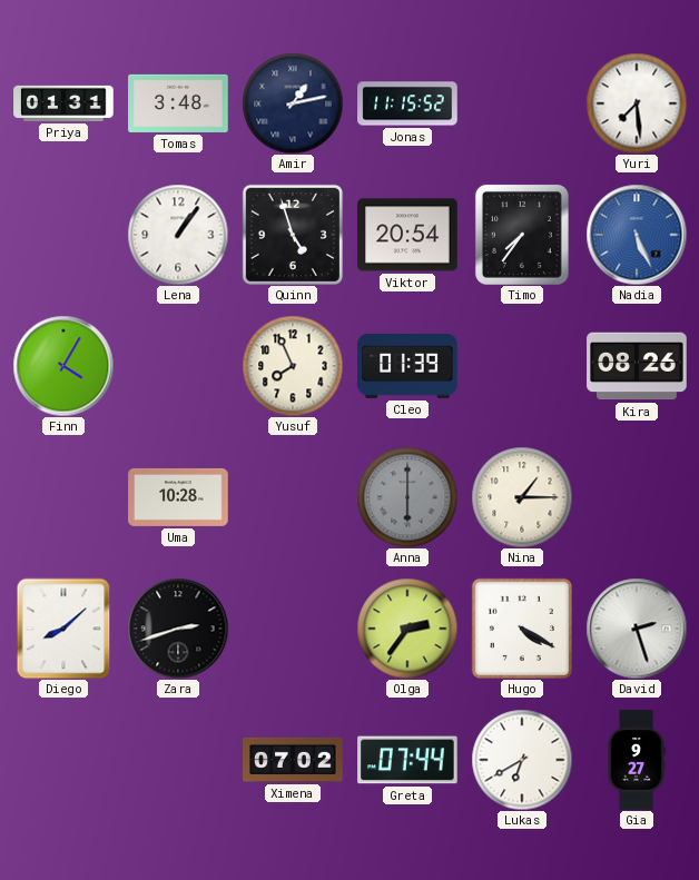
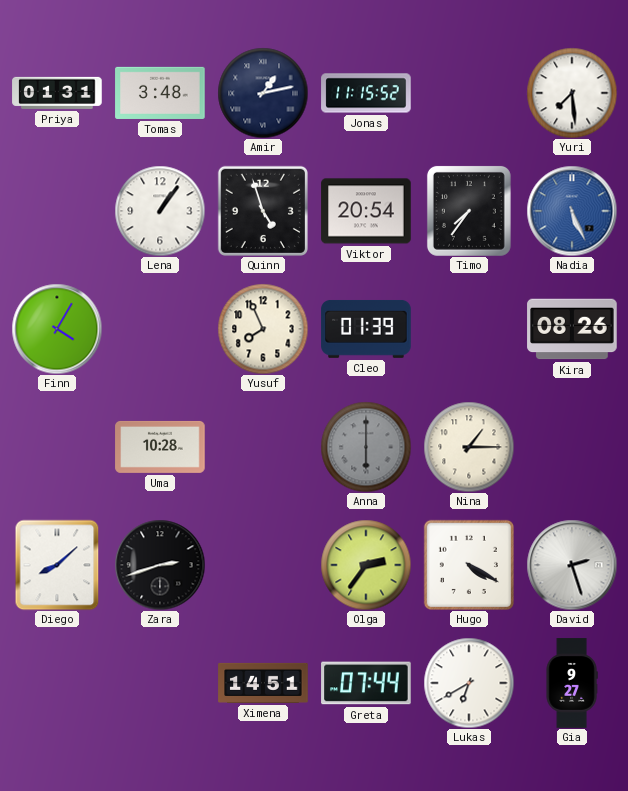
Ximena: 07:02 -> 14:51 (263, 683)
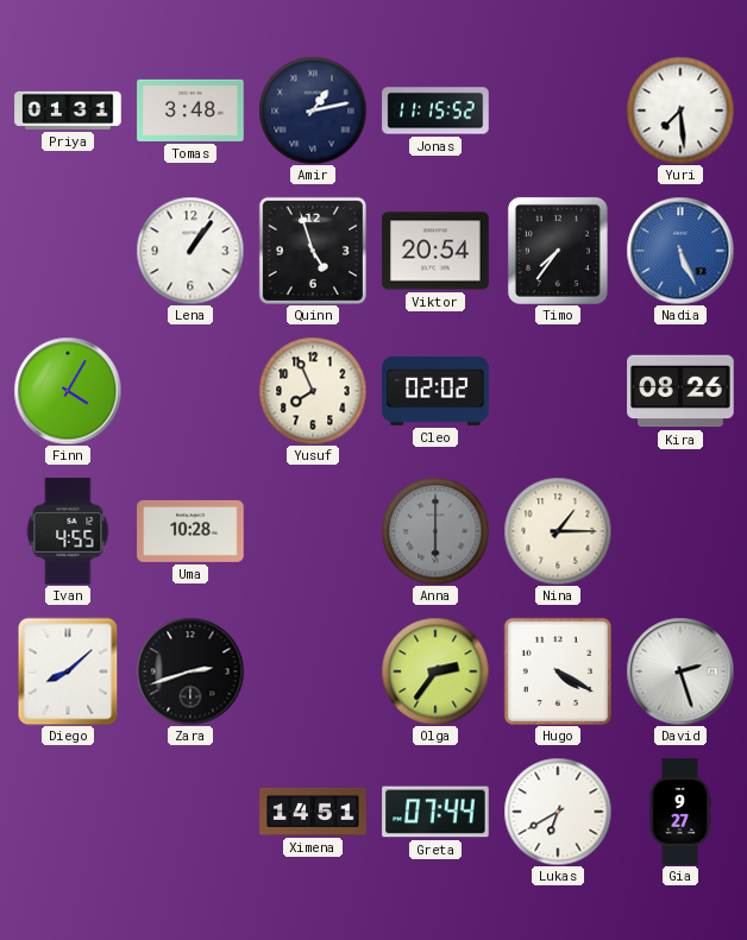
Cleo: 01:39 -> 02:02 (435, 391)
Ivan: none -> 4:55 (68, 531)
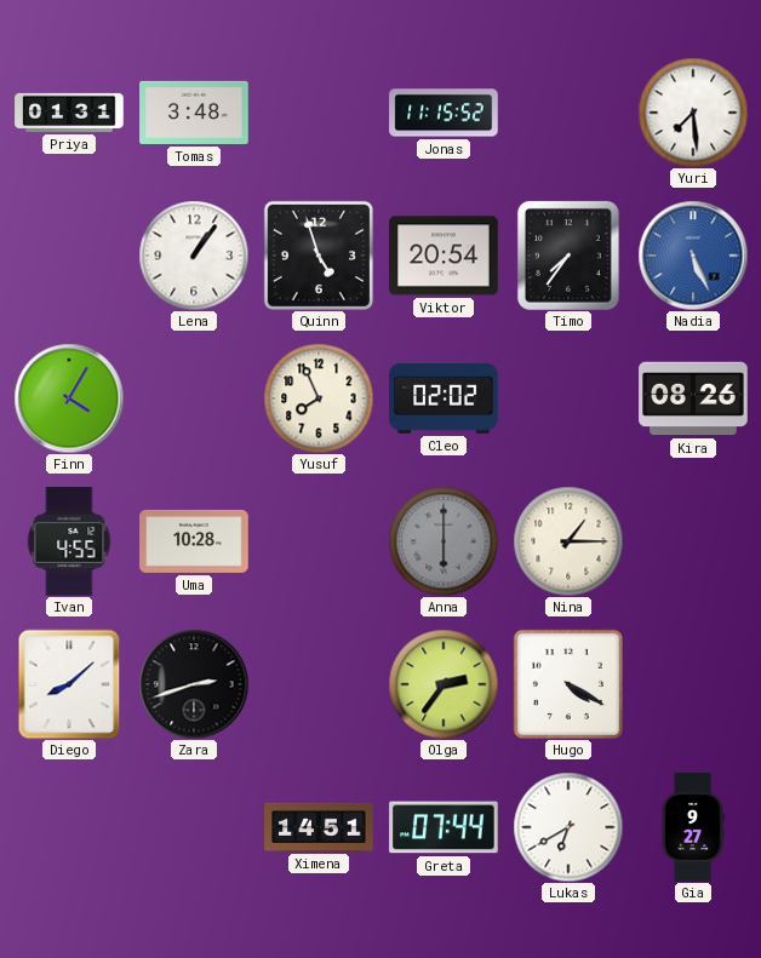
Amir: 1:13 -> none (313, 111)
David: 2:27 -> none (680, 671)
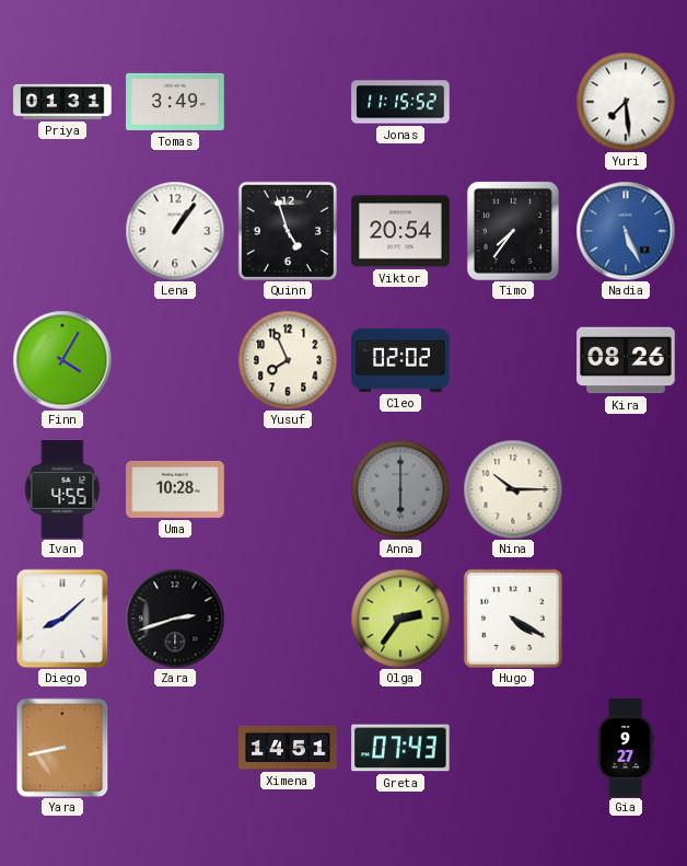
Tomas: 3:48 -> 3:49 (175, 102)
Nina: 1:15 -> 10:15 (513, 489)
Yara: none -> 8:43 (62, 748)
Greta: 07:44 -> 07:43 (400, 748)
Lukas: 6:40 -> none (568, 827)
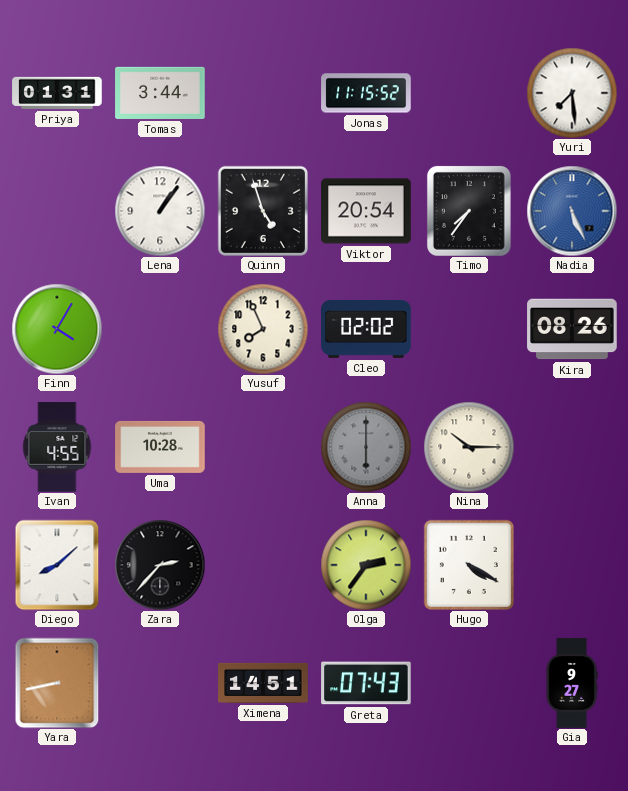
Tomas: 3:49 -> 3:44 (160, 93)
Zara: 2:42 -> 2:37 (160, 565)
